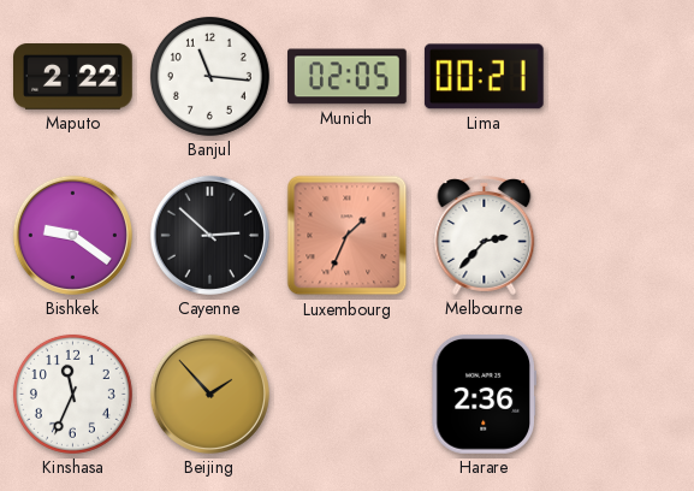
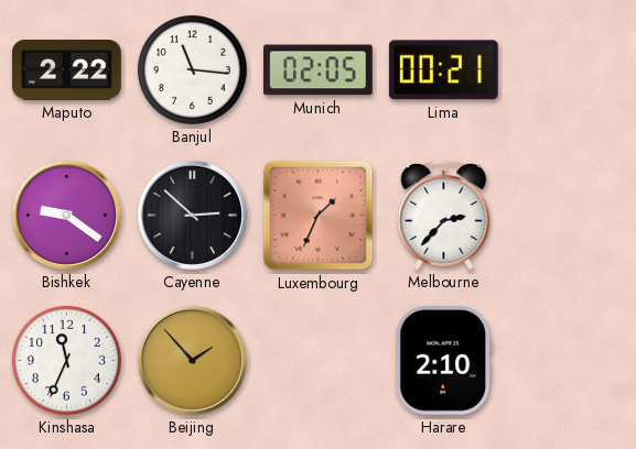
Harare: 2:36 -> 2:10 (443, 361)
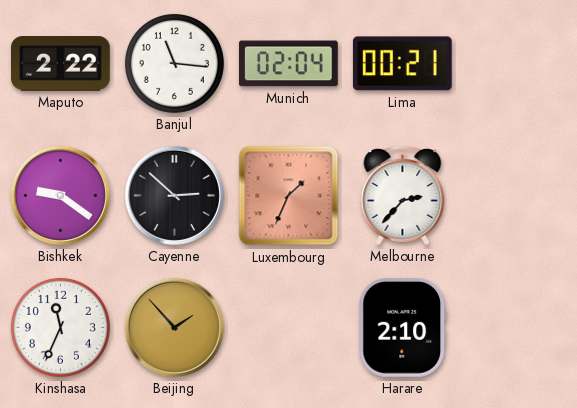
Munich: 02:05 -> 02:04 (289, 64)
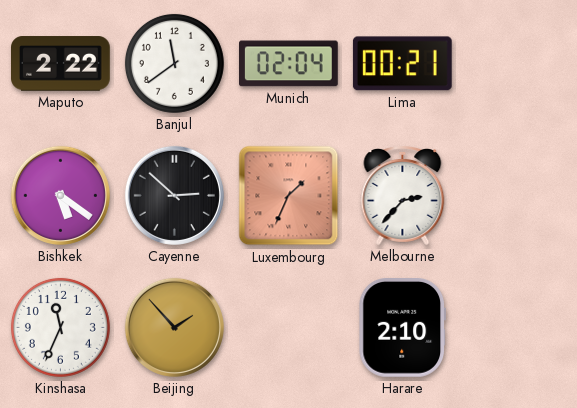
Banjul: 11:16 -> 11:39 (174, 63)
Bishkek: 9:21 -> 5:21 (60, 195)
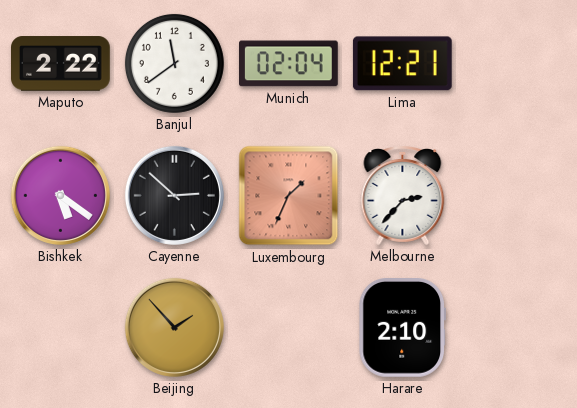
Lima: 00:21 -> 12:21 (402, 64)
Kinshasa: 11:34 -> none (60, 327)
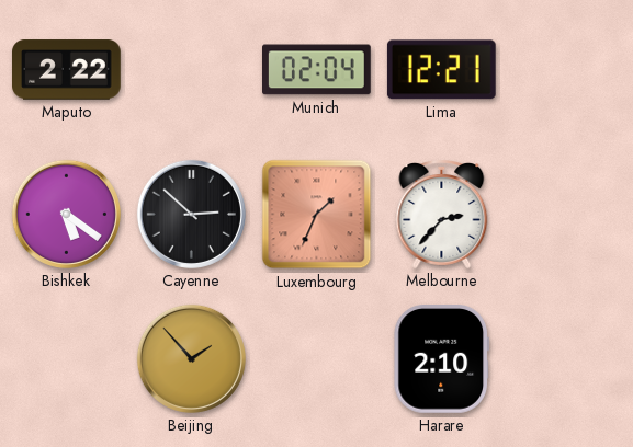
Banjul: 11:39 -> none (174, 63)
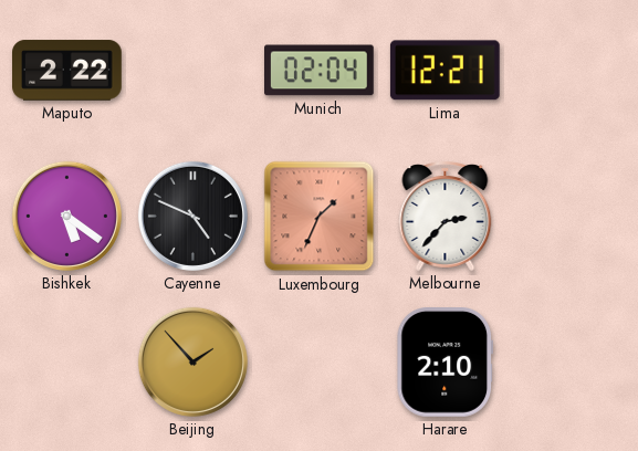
Cayenne: 2:52 -> 4:49 (192, 216)
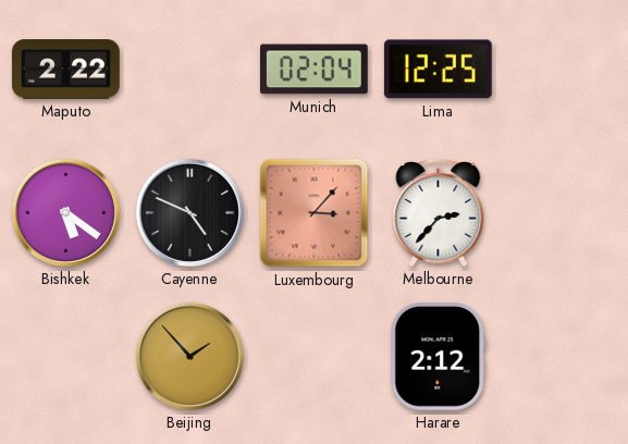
Lima: 12:21 -> 12:25 (438, 70)
Luxembourg: 1:34 -> 3:07 (315, 213)
Harare: 2:10 -> 2:12 (438, 357)
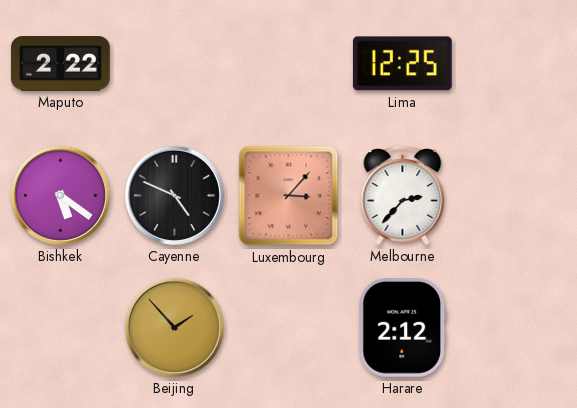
Munich: 02:04 -> none (315, 70)
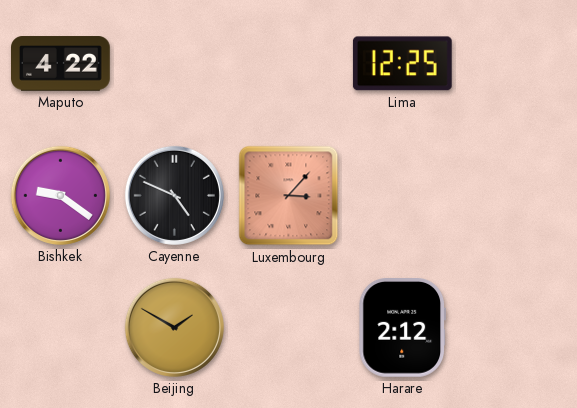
Maputo: 2:22 -> 4:22 (61, 64)
Bishkek: 5:21 -> 9:21 (60, 195)
Melbourne: 2:37 -> none (403, 196)
Beijing: 1:53 -> 1:50 (174, 327)
